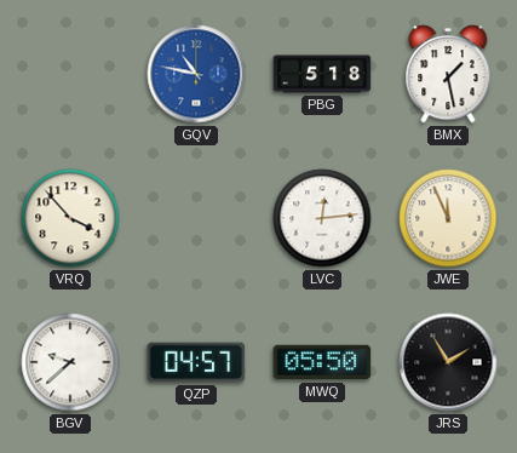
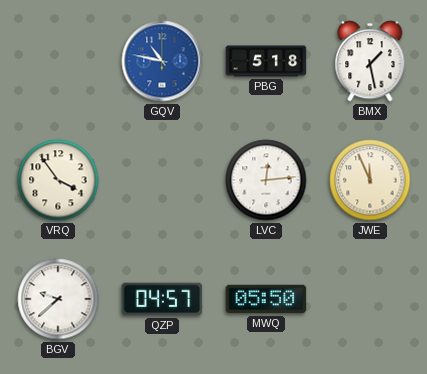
VRQ: 3:53 -> 3:54 (58, 180)
JRS: 1:55 -> none (448, 362)
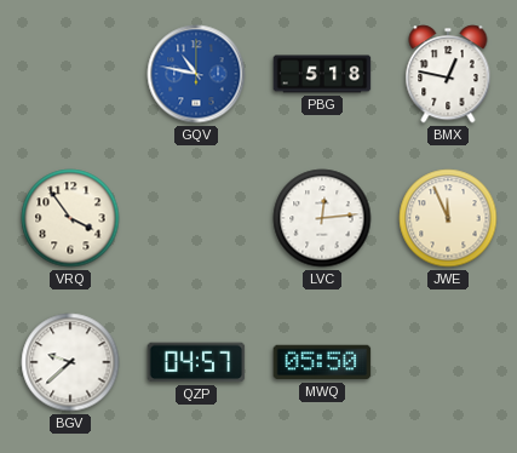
BMX: 1:28 -> 12:47 (448, 74)
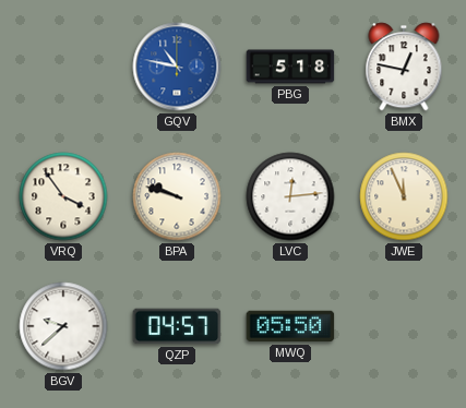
BPA: none -> 9:48 (177, 196)
